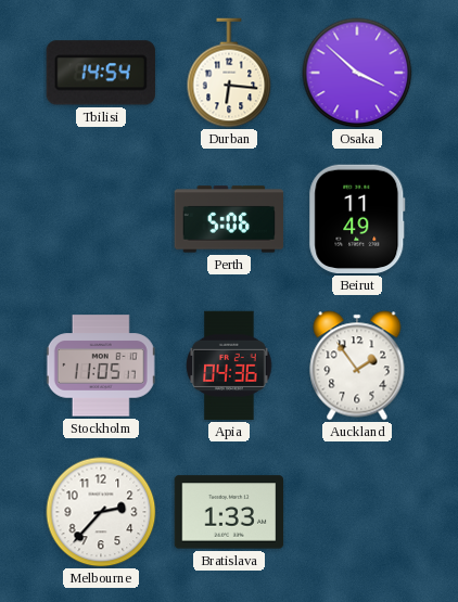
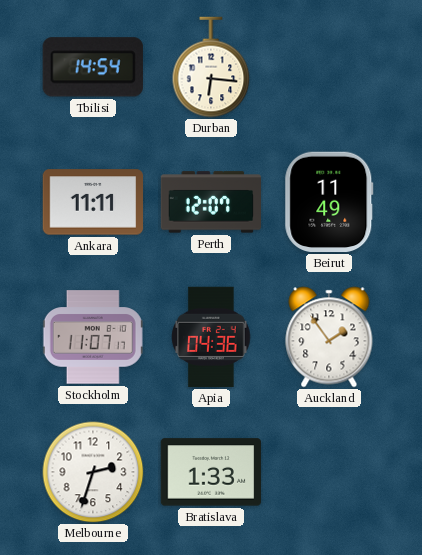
Osaka: 3:52 -> none (357, 73)
Ankara: none -> 11:11 (93, 202)
Perth: 5:06 -> 12:07 (211, 202)
Stockholm: 11:05 -> 11:07 (93, 337)
Melbourne: 2:37 -> 2:33 (93, 472)
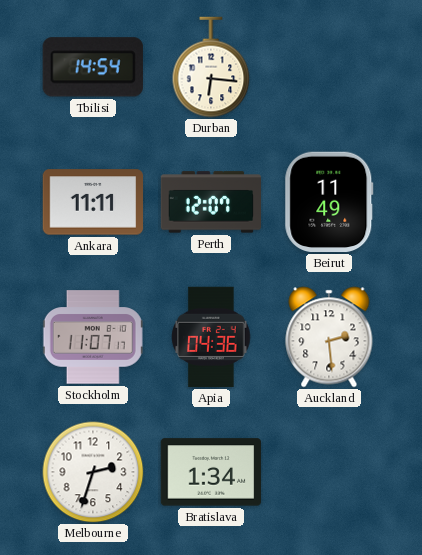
Auckland: 1:54 -> 2:29 (329, 337)
Bratislava: 1:33 -> 1:34 (211, 472)
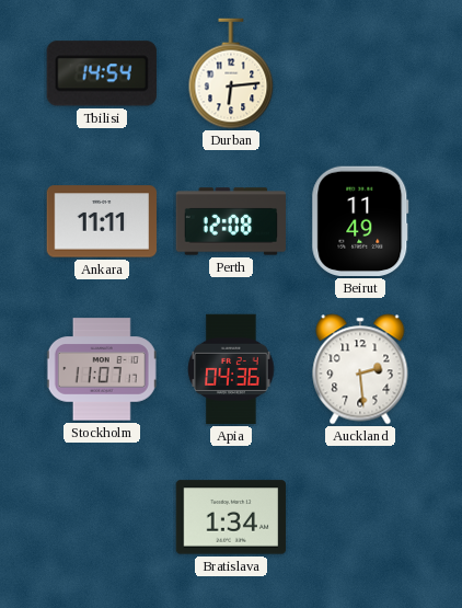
Durban: 6:16 -> 6:14 (231, 73)
Perth: 12:07 -> 12:08 (231, 221)
Melbourne: 2:33 -> none (93, 472)
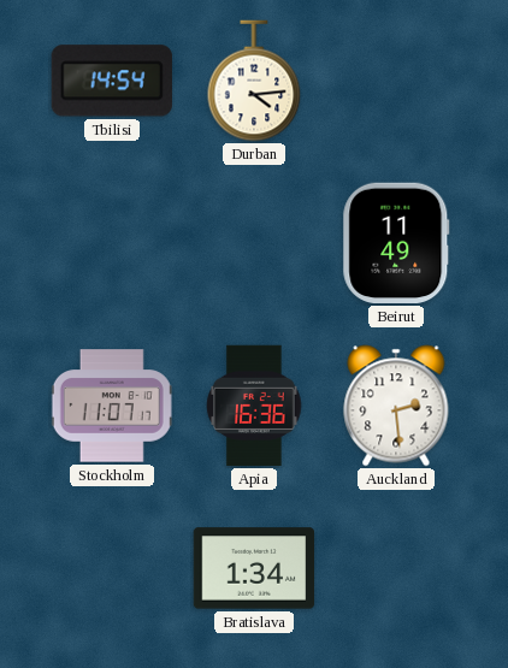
Durban: 6:14 -> 4:14 (254, 81)
Ankara: 11:11 -> none (102, 221)
Perth: 12:08 -> none (231, 221)
Apia: 04:36 -> 16:36 (254, 406)
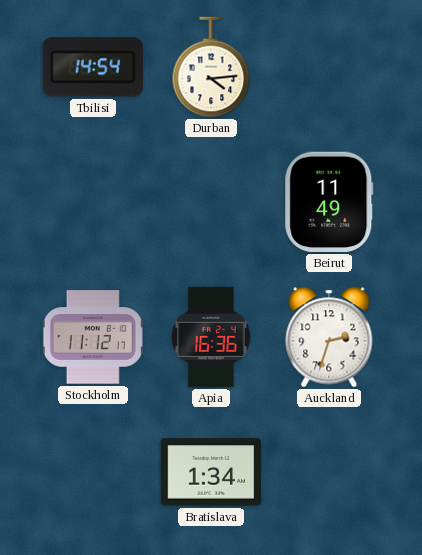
Stockholm: 11:07 -> 11:12 (93, 337)
Auckland: 2:29 -> 2:33 (329, 337)
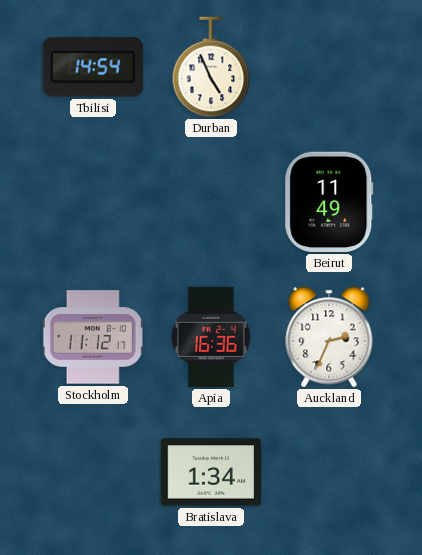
Durban: 4:14 -> 4:56 (211, 67)
Auckland: 2:33 -> 2:34 (329, 337)
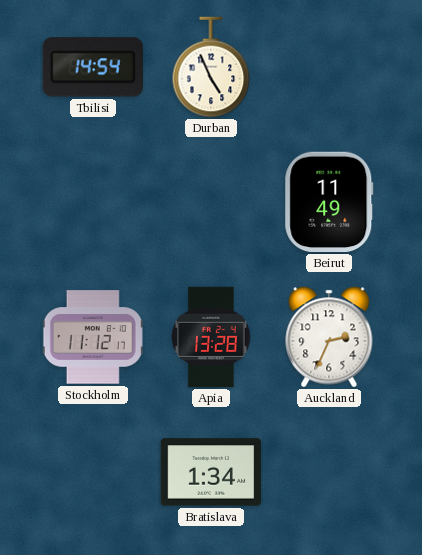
Apia: 16:36 -> 13:28 (211, 337)
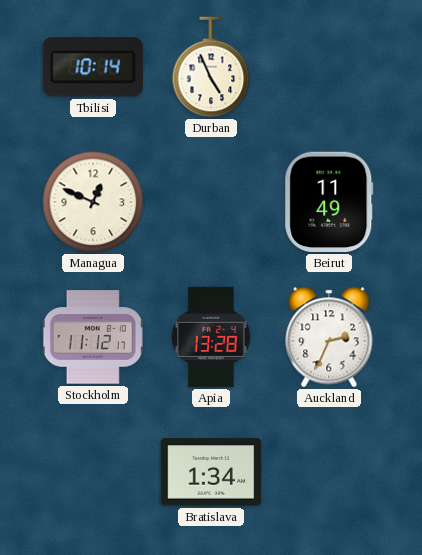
Tbilisi: 14:54 -> 10:14 (93, 67)
Managua: none -> 12:49 (93, 202)
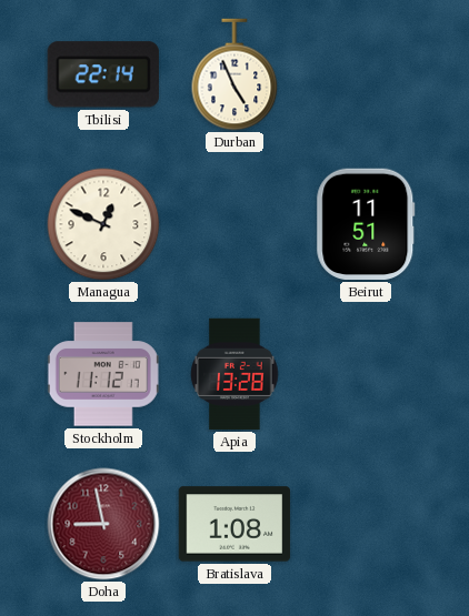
Tbilisi: 10:14 -> 22:14 (103, 74)
Beirut: 11:49 -> 11:51 (366, 224)
Auckland: 2:34 -> none (329, 337)
Doha: none -> 8:58 (103, 524)
Bratislava: 1:34 -> 1:08 (234, 524)
